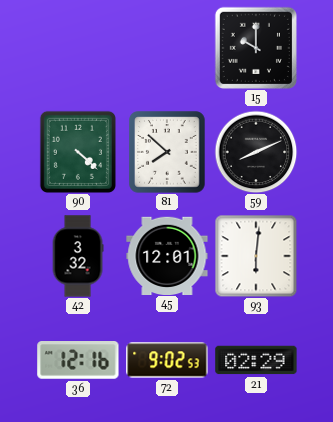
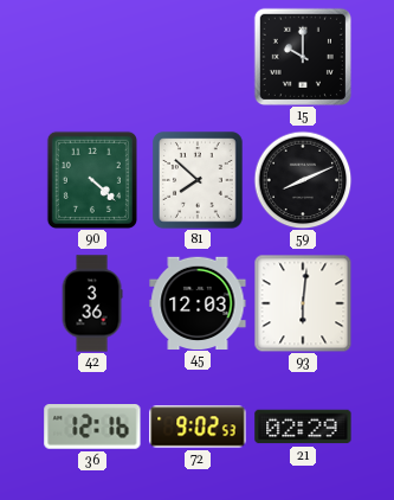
42: 3:32 -> 3:36 (92, 303)
45: 12:01 -> 12:03 (198, 302)
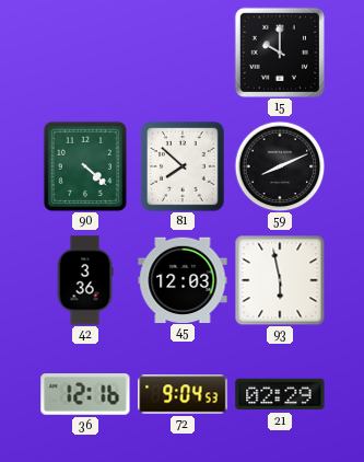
93: 6:01 -> 5:58 (280, 280)
72: 9:02 -> 9:04 (183, 394)
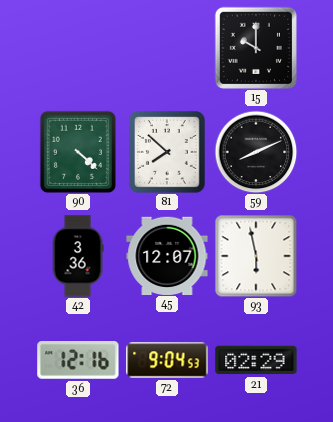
45: 12:03 -> 12:07 (167, 255)
